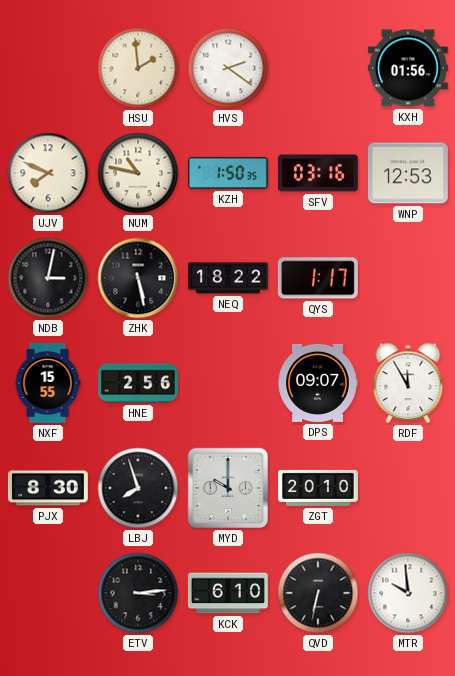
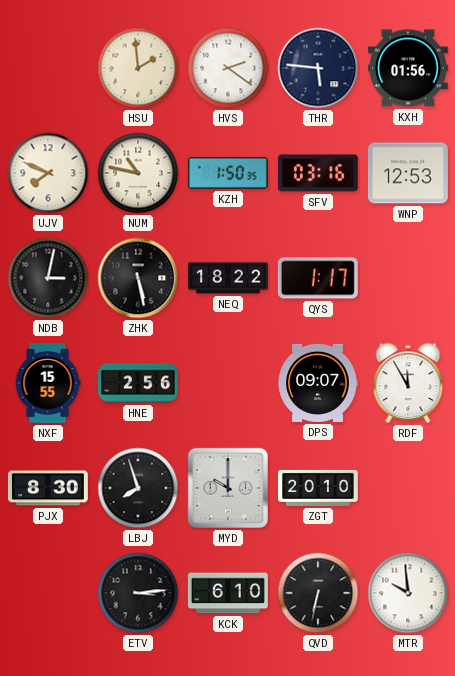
THR: none -> 5:46 (318, 68)
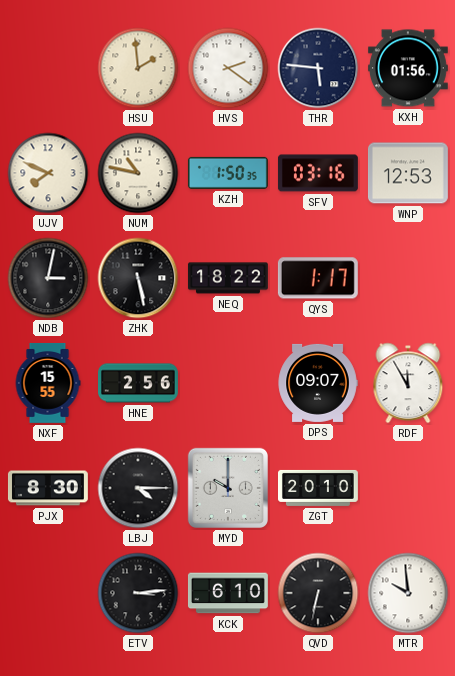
LBJ: 7:57 -> 4:15 (138, 488)
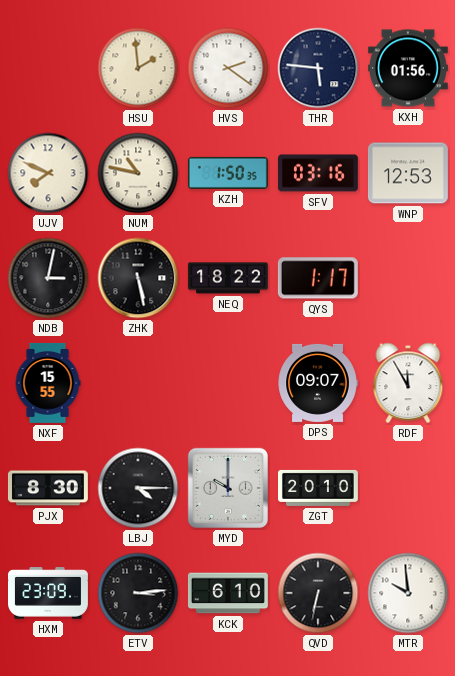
HNE: 2:56 -> none (139, 383)
HXM: none -> 23:09 (49, 593)
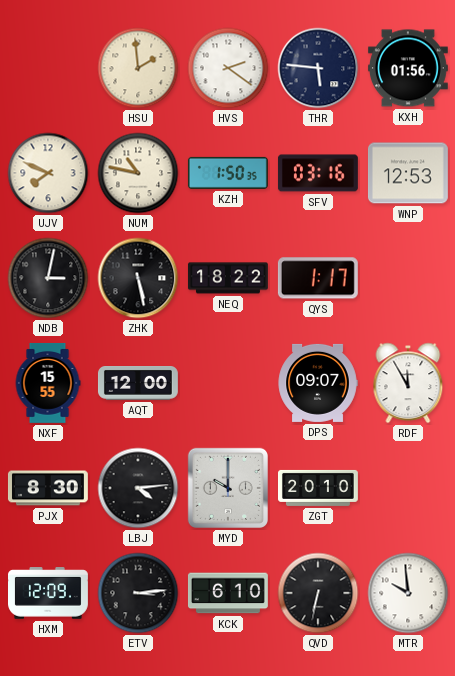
AQT: none -> 12:00 (138, 384)
LBJ: 4:15 -> 4:14 (138, 488)
HXM: 23:09 -> 12:09 (49, 593)
